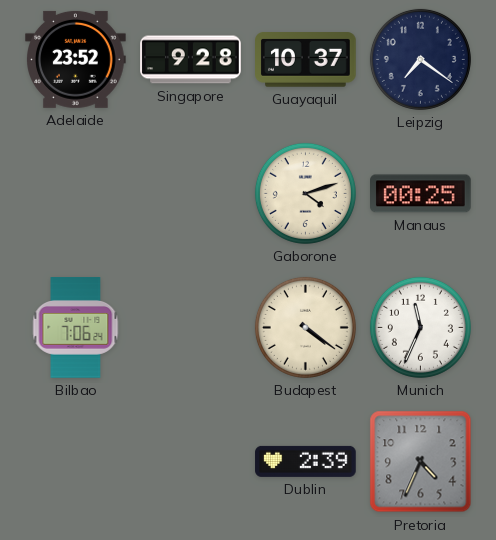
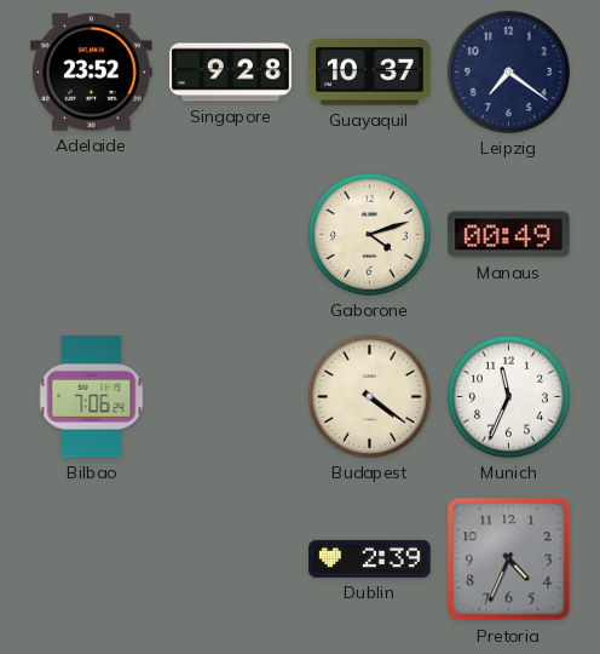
Manaus: 00:25 -> 00:49 (509, 235)
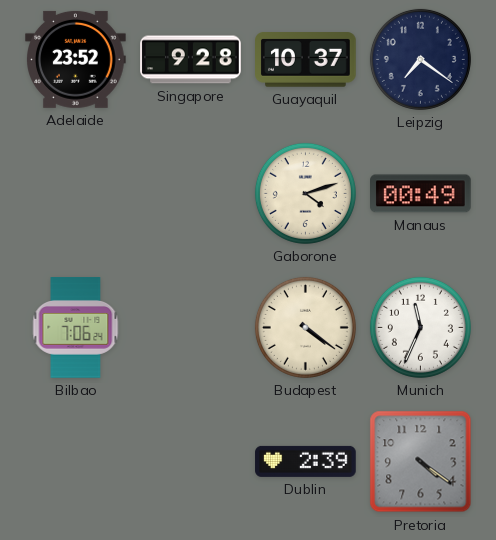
Pretoria: 4:34 -> 4:21 (421, 462)
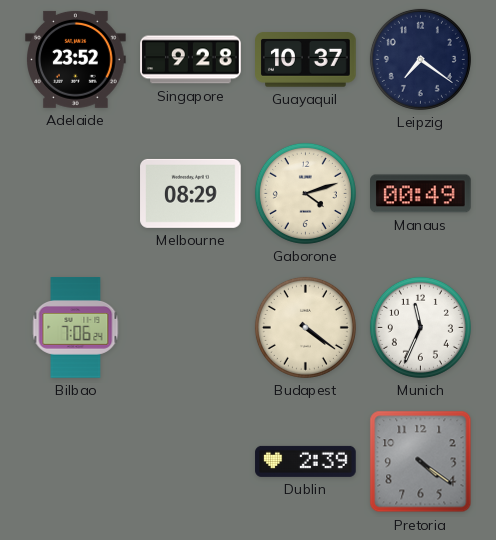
Melbourne: none -> 08:29 (191, 193)
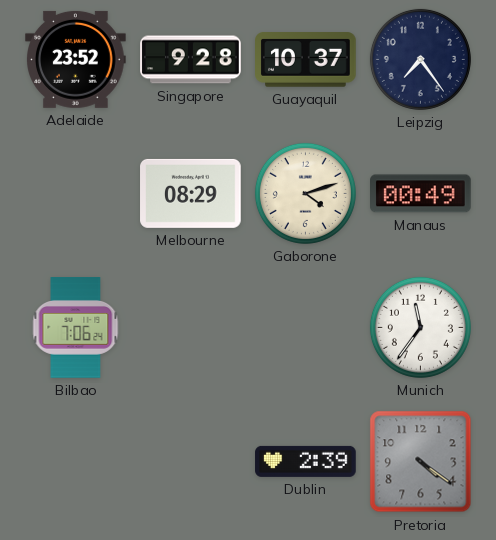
Leipzig: 7:21 -> 7:24 (420, 59)
Budapest: 4:21 -> none (305, 327)
Munich: 11:34 -> 11:36 (420, 327)
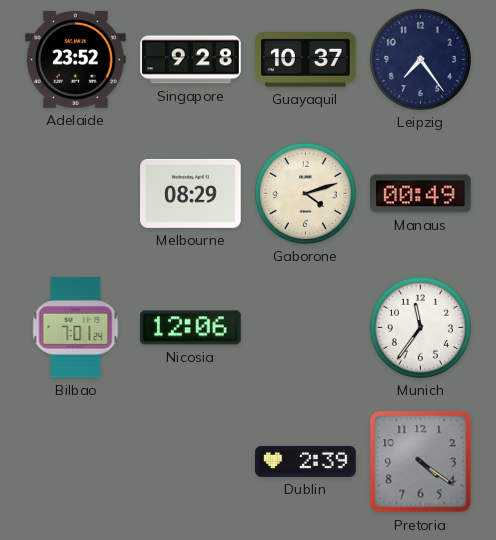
Bilbao: 7:06 -> 7:01 (76, 328)
Nicosia: none -> 12:06 (191, 328)
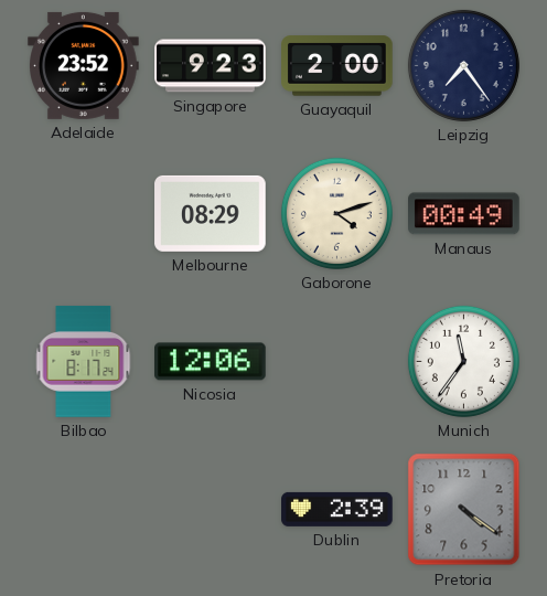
Singapore: 9:28 -> 9:23 (211, 66)
Guayaquil: 10:37 -> 2:00 (337, 66)
Bilbao: 7:01 -> 8:17 (84, 362)
